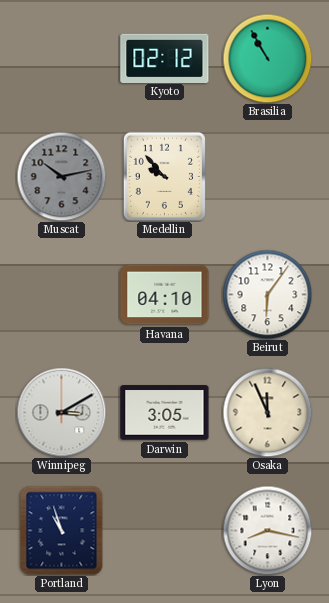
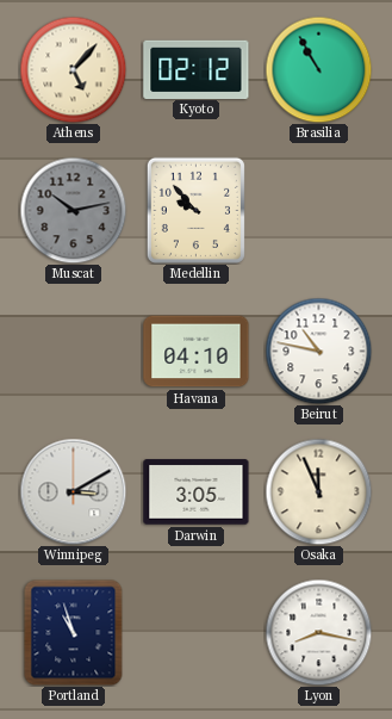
Athens: none -> 5:07 (73, 69)
Beirut: 6:06 -> 10:47 (318, 351)
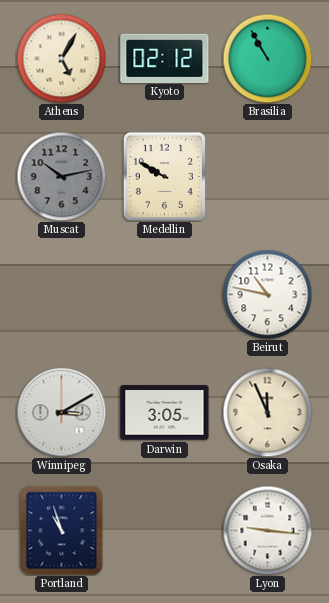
Athens: 5:07 -> 5:05 (61, 58)
Medellin: 9:53 -> 9:50 (164, 176)
Havana: 04:10 -> none (197, 352)
Lyon: 8:17 -> 9:16 (267, 530)
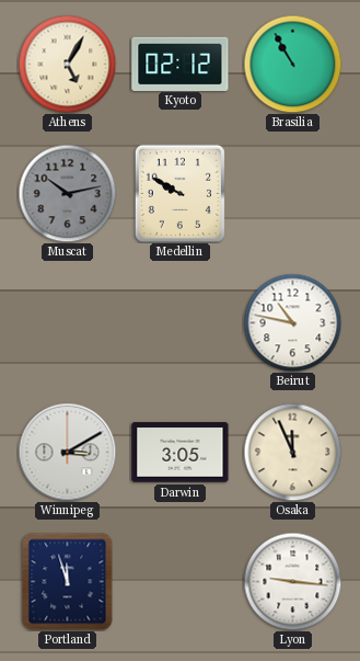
Portland: 10:57 -> 11:57 (68, 581)
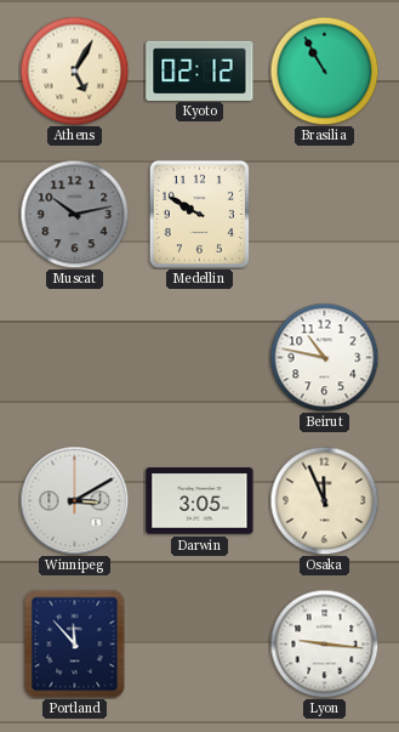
Portland: 11:57 -> 11:53 (75, 643)
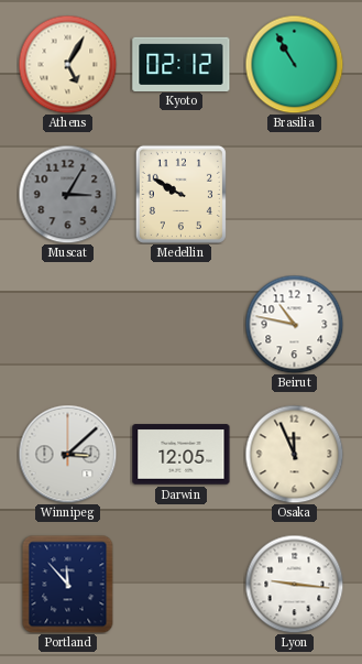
Muscat: 10:13 -> 3:05 (67, 194)
Winnipeg: 3:10 -> 3:08 (67, 454)
Darwin: 3:05 -> 12:05 (182, 455)
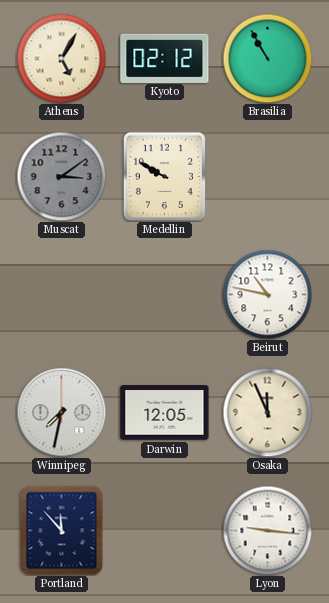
Muscat: 3:05 -> 3:09 (61, 176)
Winnipeg: 3:08 -> 7:32 (61, 412)
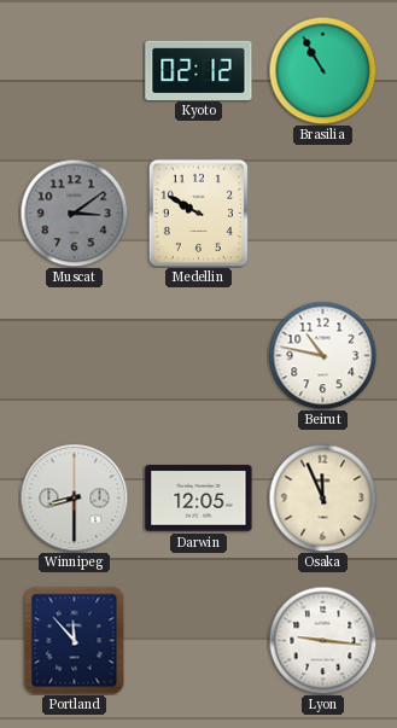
Athens: 5:05 -> none (61, 58)
Winnipeg: 7:32 -> 8:30 (74, 497)
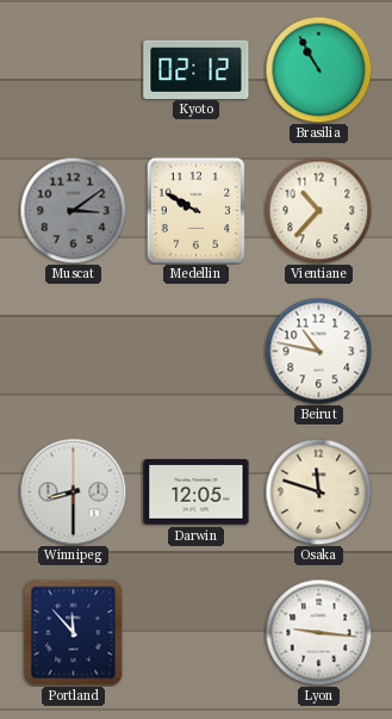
Vientiane: none -> 10:37 (318, 210)
Osaka: 11:56 -> 11:48 (318, 491)
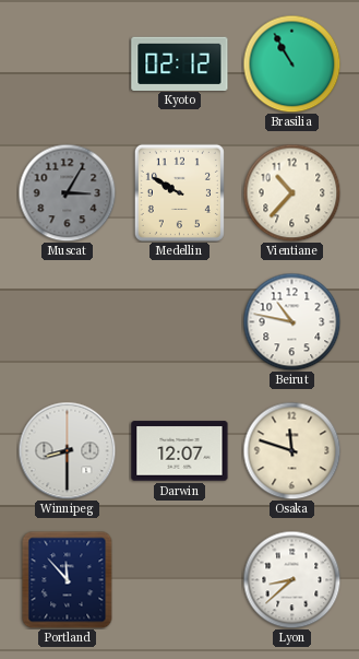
Muscat: 3:09 -> 3:05 (67, 192)
Darwin: 12:05 -> 12:07 (180, 451)
Lyon: 9:16 -> 8:38 (291, 579)
